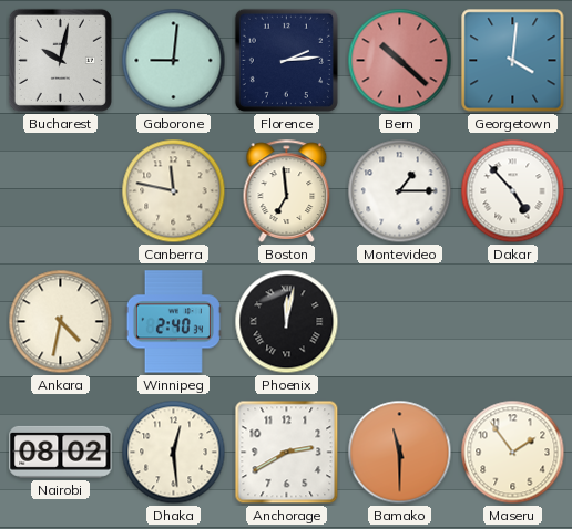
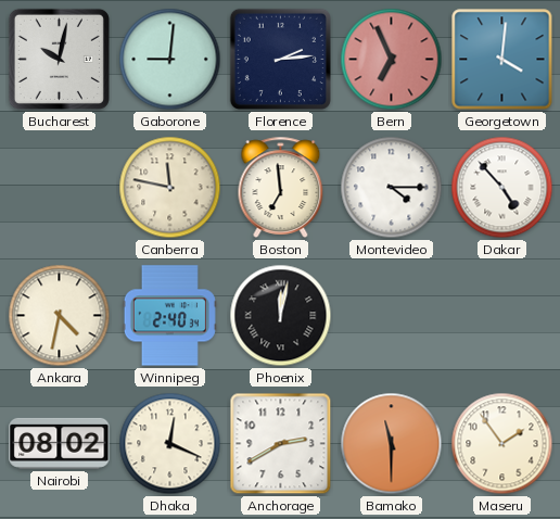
Bern: 10:22 -> 6:56 (392, 60)
Montevideo: 1:15 -> 4:15 (392, 188)
Dhaka: 12:29 -> 12:19 (170, 444)
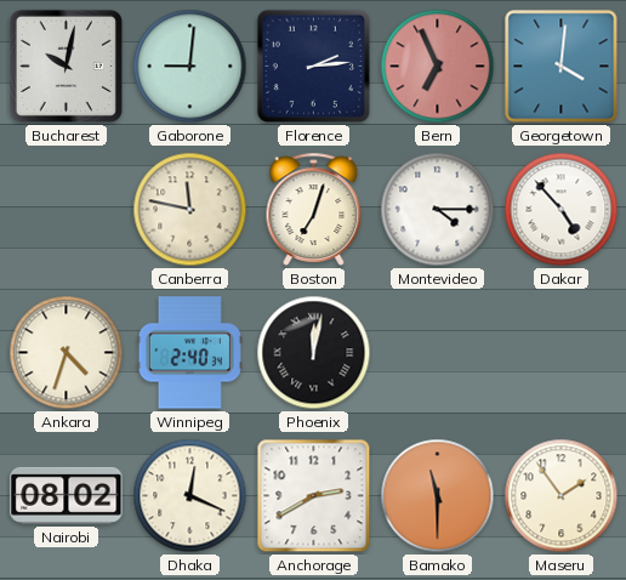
Boston: 6:59 -> 7:03 (314, 209)
Ankara: 4:32 -> 4:33 (67, 353)
